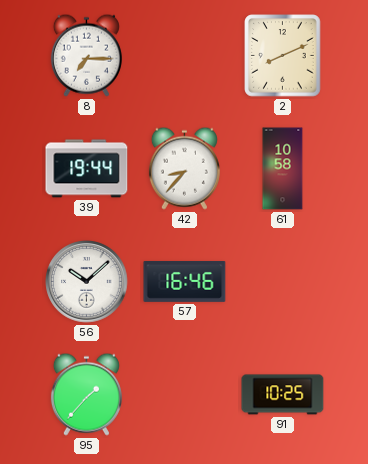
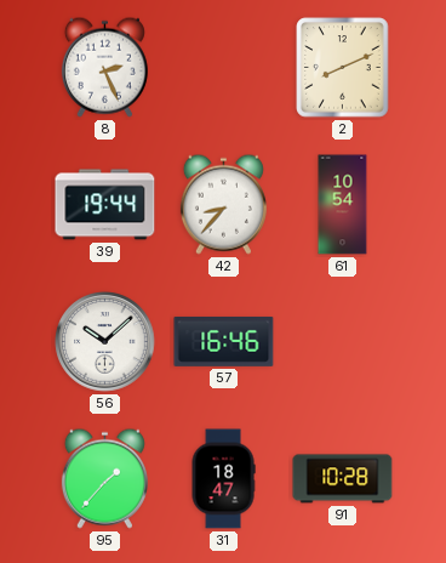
8: 7:15 -> 2:26 (104, 67)
61: 10:58 -> 10:54 (343, 205)
31: none -> 18:47 (223, 479)
91: 10:25 -> 10:28 (343, 479)
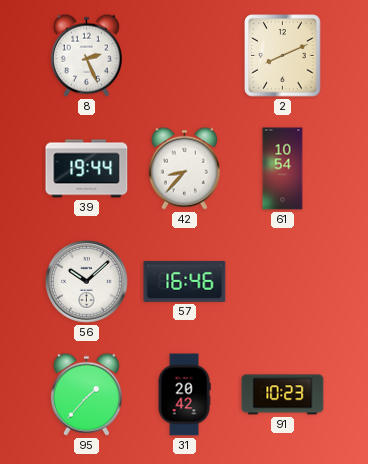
31: 18:47 -> 20:42 (184, 395)
91: 10:28 -> 10:23 (283, 395)
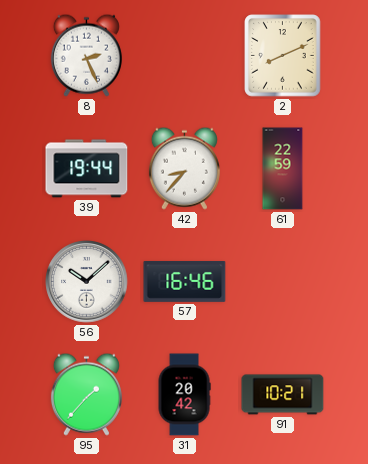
61: 10:54 -> 22:59 (283, 169)
91: 10:23 -> 10:21 (283, 395)
